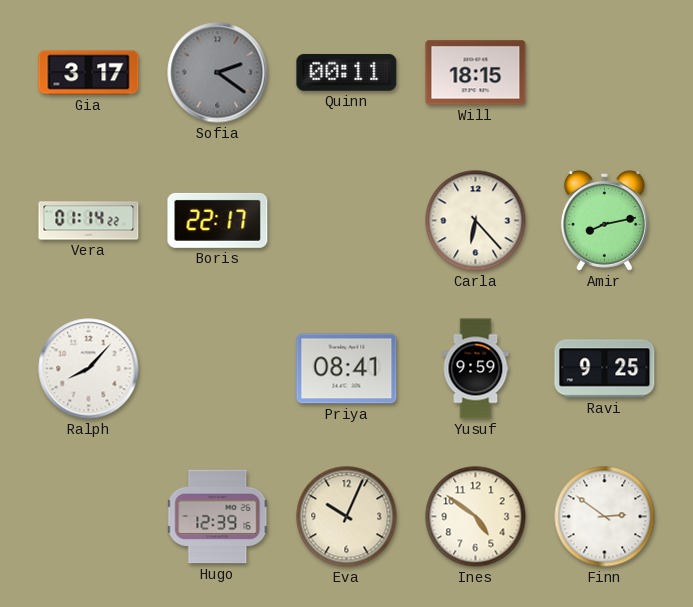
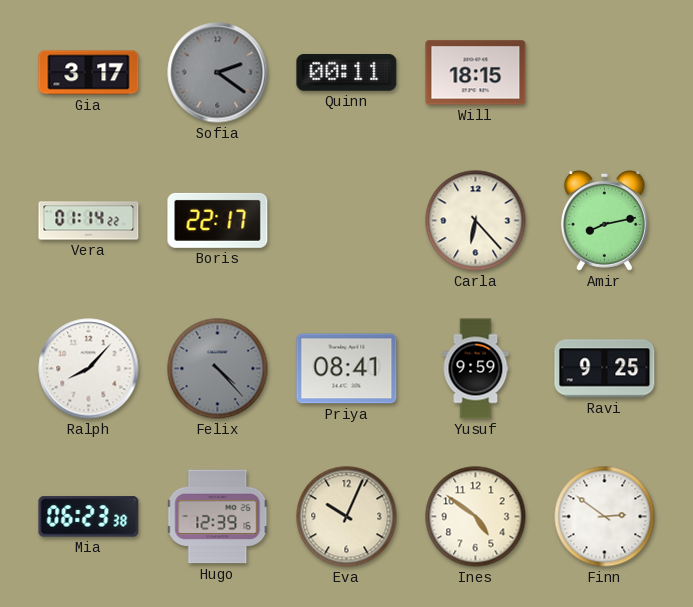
Felix: none -> 4:23 (218, 369)
Mia: none -> 06:23 (89, 517)
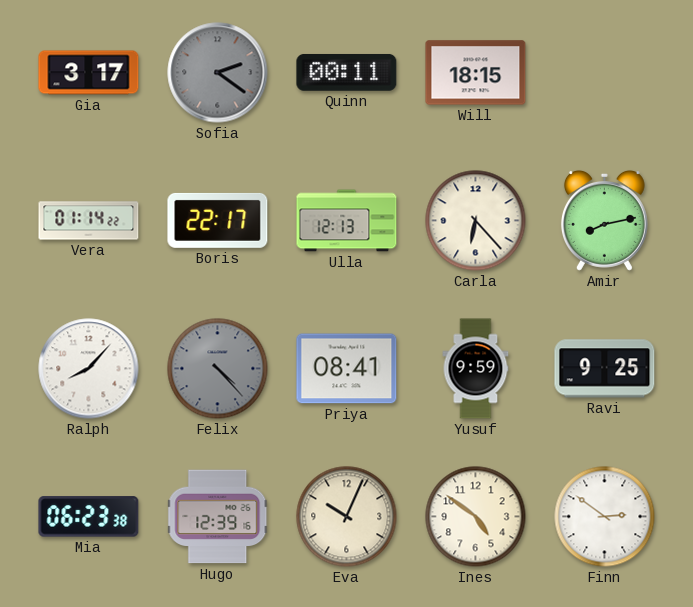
Ulla: none -> 12:13 (347, 221)
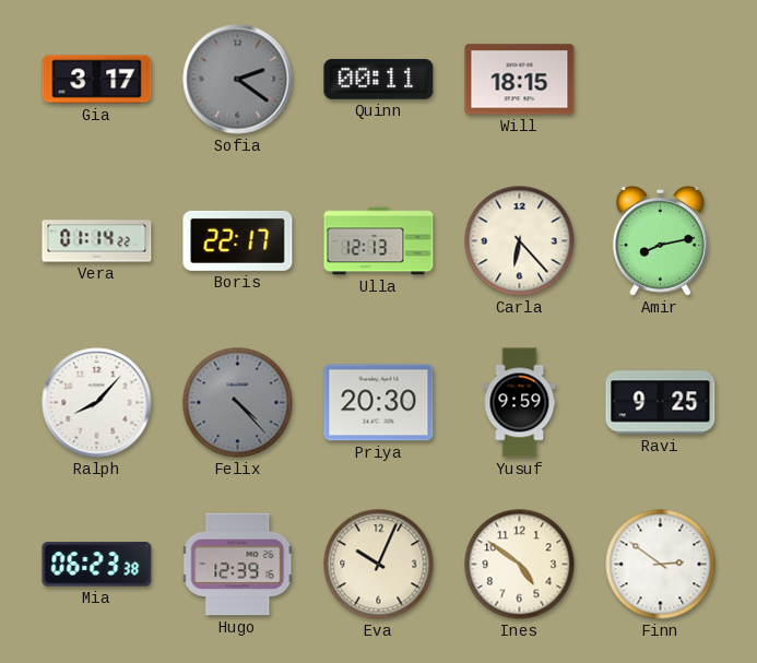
Priya: 08:41 -> 20:30 (379, 403)
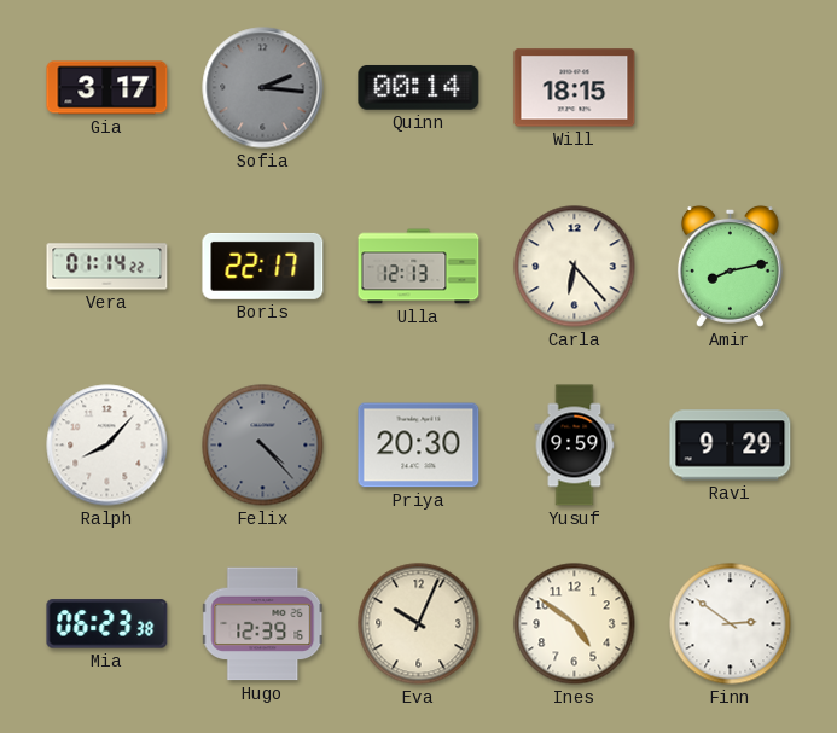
Sofia: 2:21 -> 2:16 (263, 88)
Quinn: 00:11 -> 00:14 (419, 87)
Ravi: 9:25 -> 9:29 (731, 446)
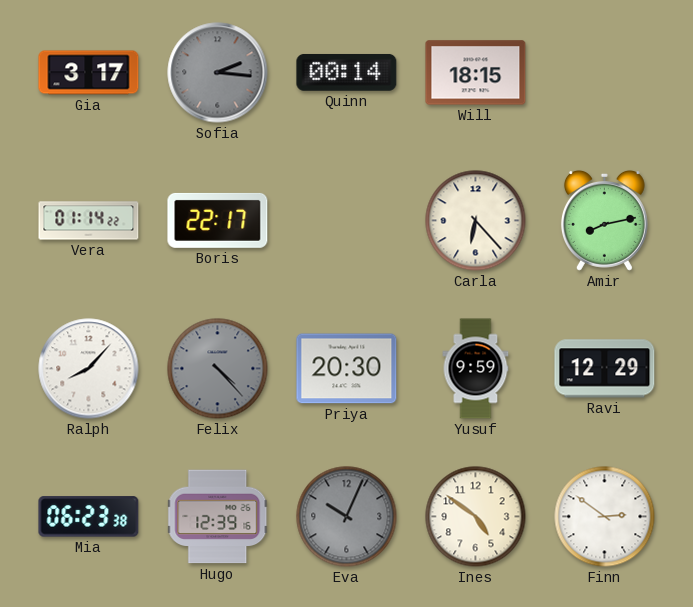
Ulla: 12:13 -> none (419, 267)
Ravi: 9:29 -> 12:29 (605, 369)
Eva dial: cream -> grey (347, 517)
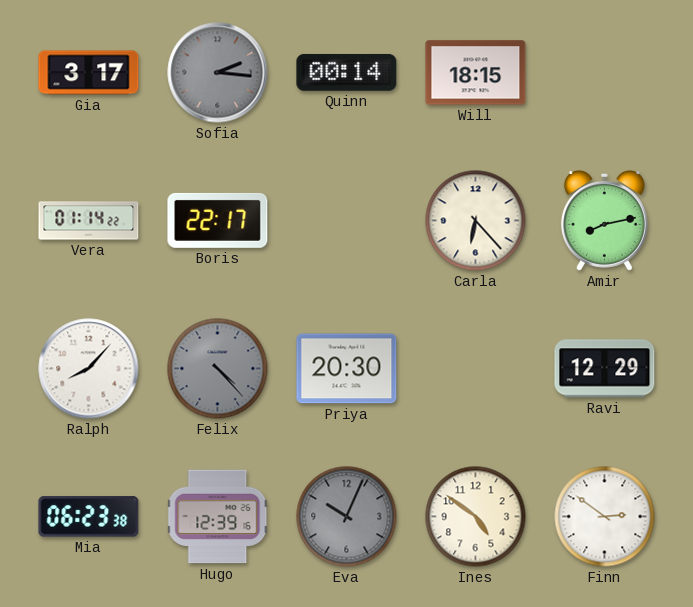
Yusuf: 9:59 -> none (476, 369)
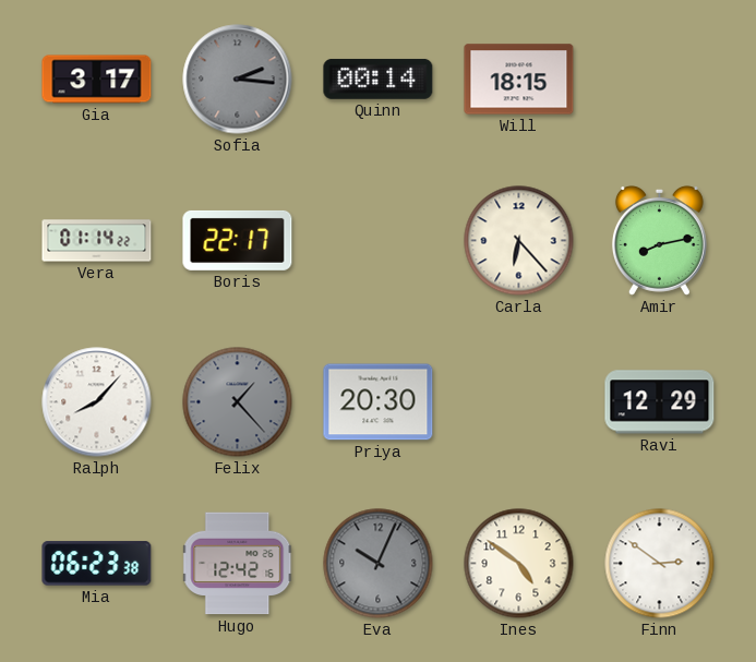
Felix: 4:23 -> 1:23 (238, 402)
Hugo: 12:39 -> 12:42 (238, 564)
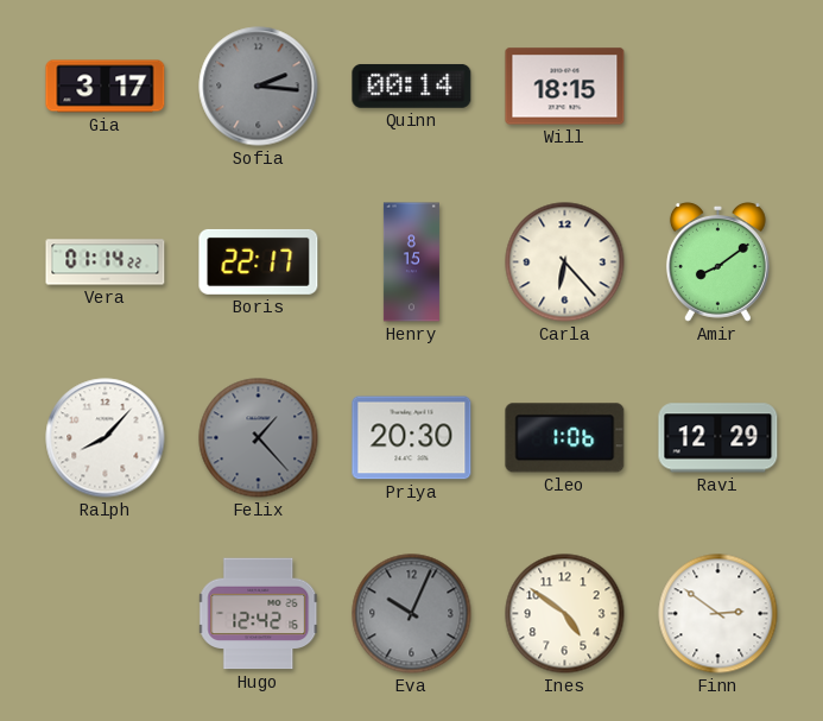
Henry: none -> 8:15 (411, 263)
Amir: 8:13 -> 8:09 (717, 261)
Cleo: none -> 1:06 (565, 438)
Mia: 06:23 -> none (97, 564)
